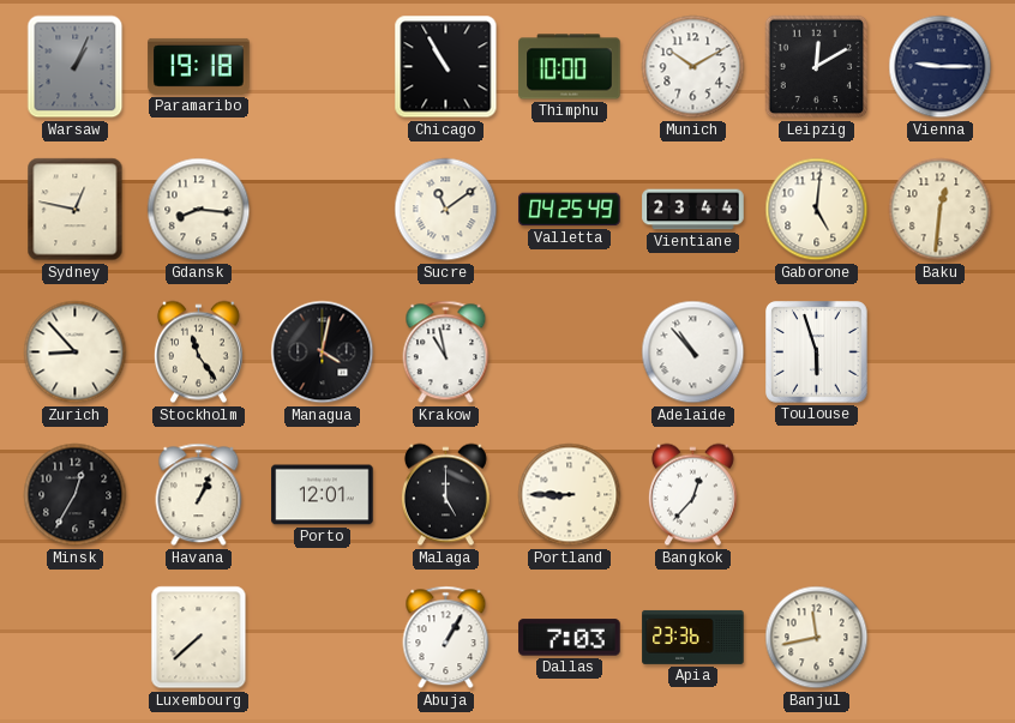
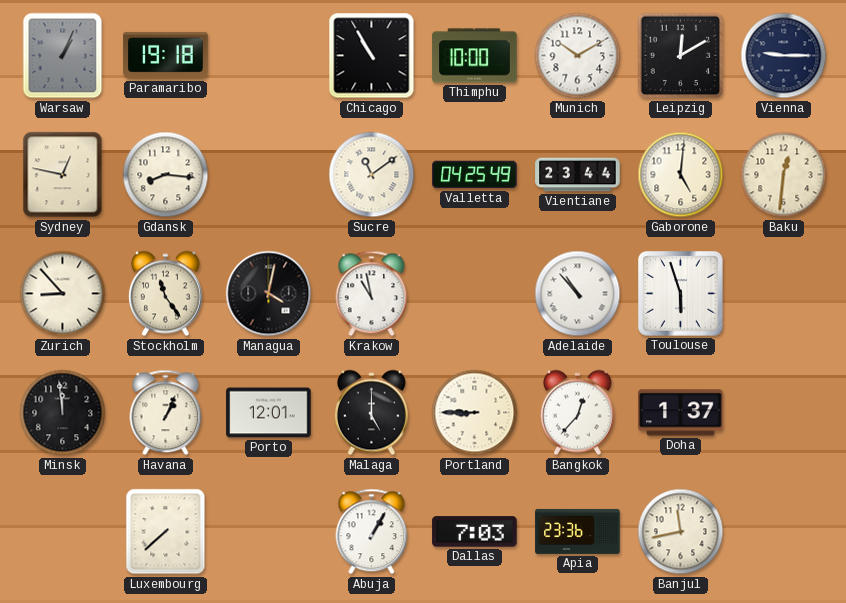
Minsk: 12:35 -> 11:59 (63, 413)
Doha: none -> 1:37 (681, 413)
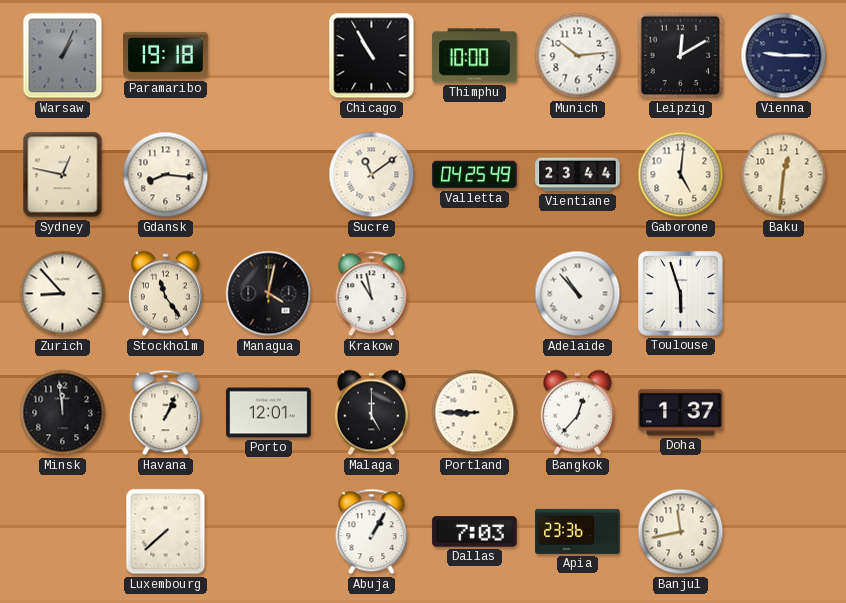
Munich: 10:10 -> 10:14 (578, 56)
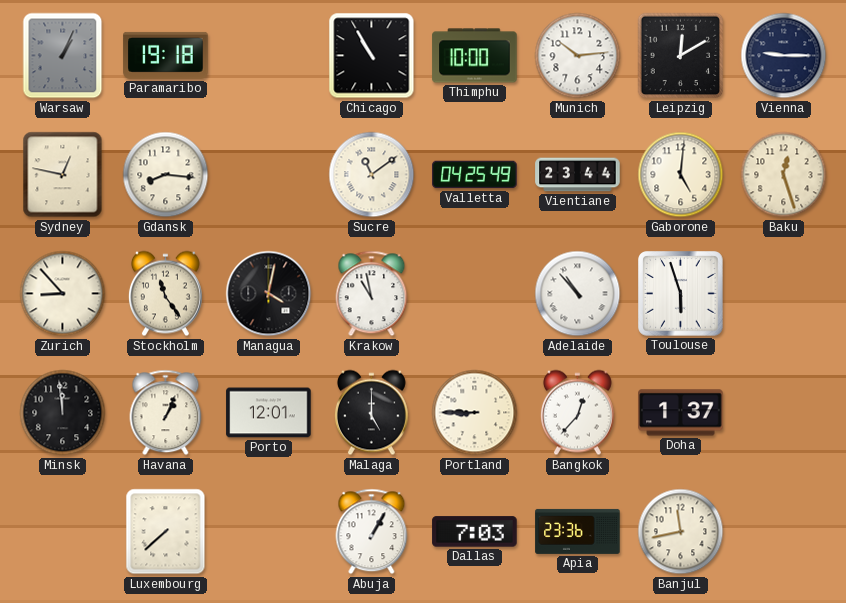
Baku: 12:31 -> 12:27 (784, 175)
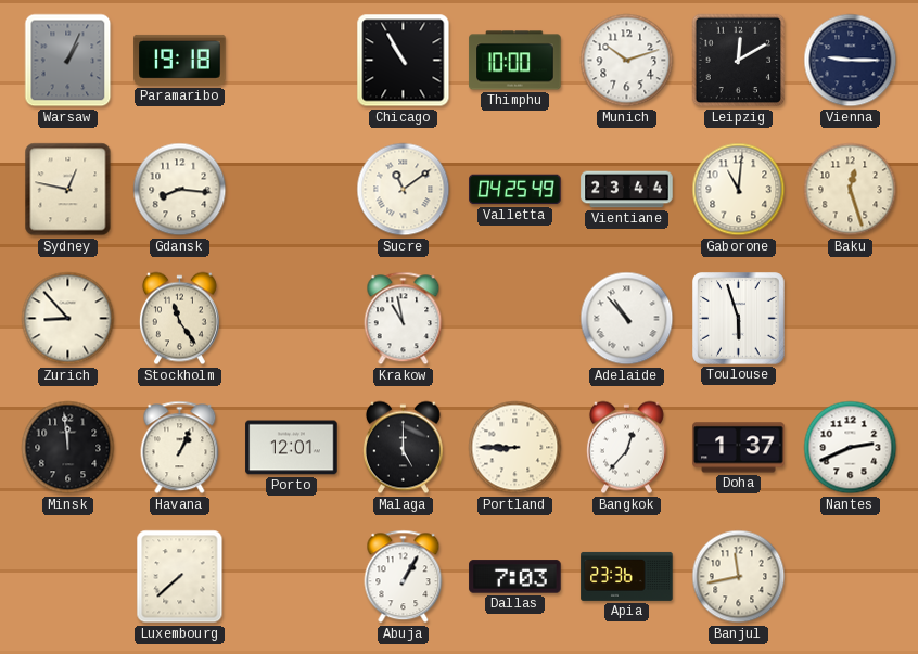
Munich: 10:14 -> 10:12 (627, 61)
Gaborone: 5:01 -> 11:01 (739, 190)
Managua: 4:02 -> none (269, 294)
Nantes: none -> 2:41 (851, 448)
